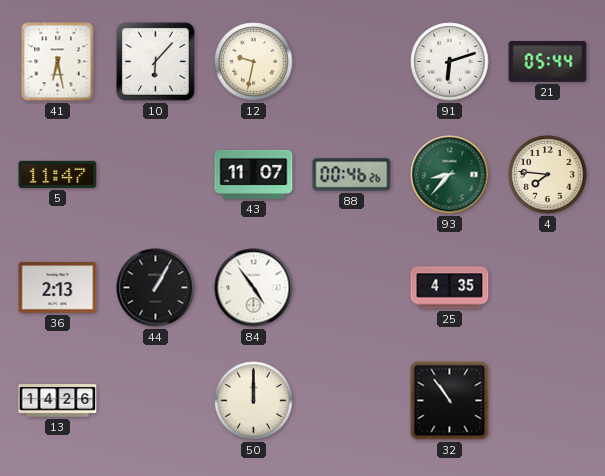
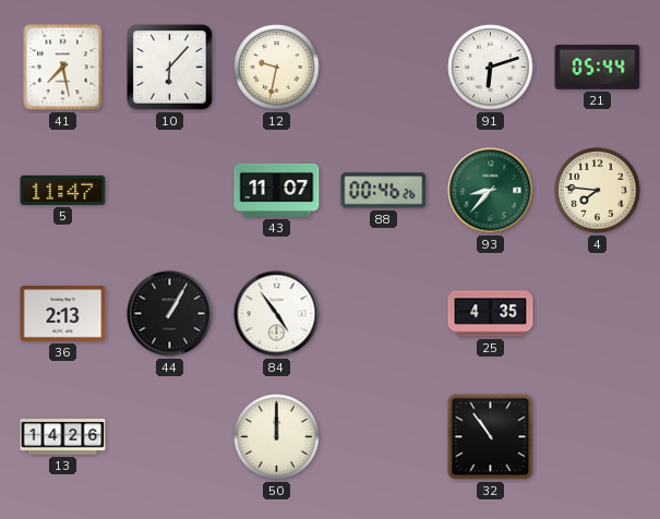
41: 6:28 -> 7:28 (63, 68)
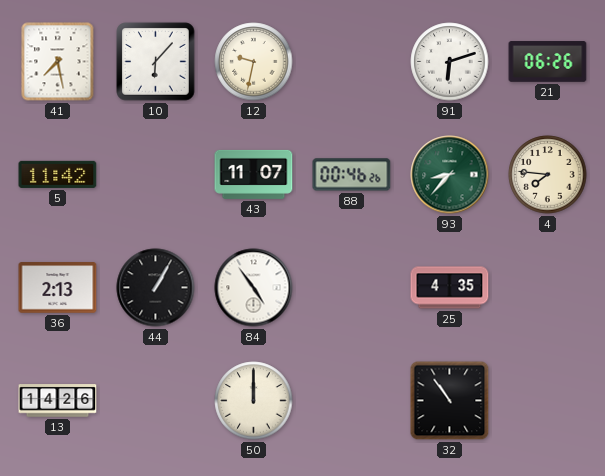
21: 05:44 -> 06:26 (548, 62)
5: 11:47 -> 11:42 (58, 174)
